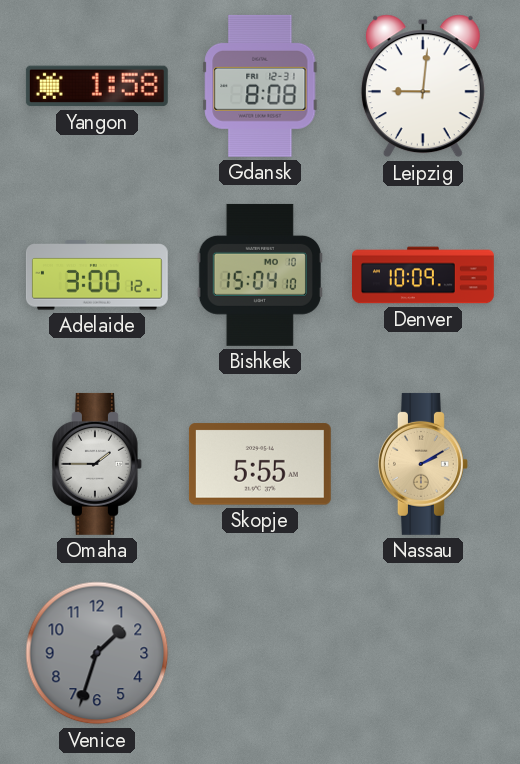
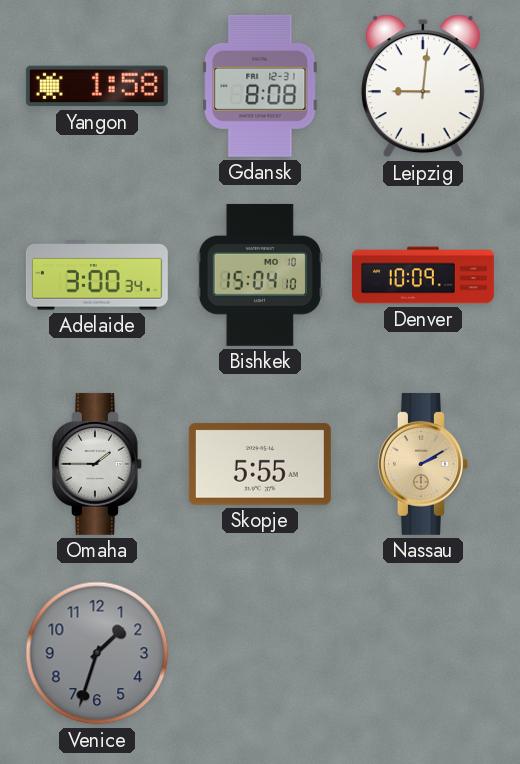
Adelaide: 3:00:12 -> 3:00:34 (97, 275)
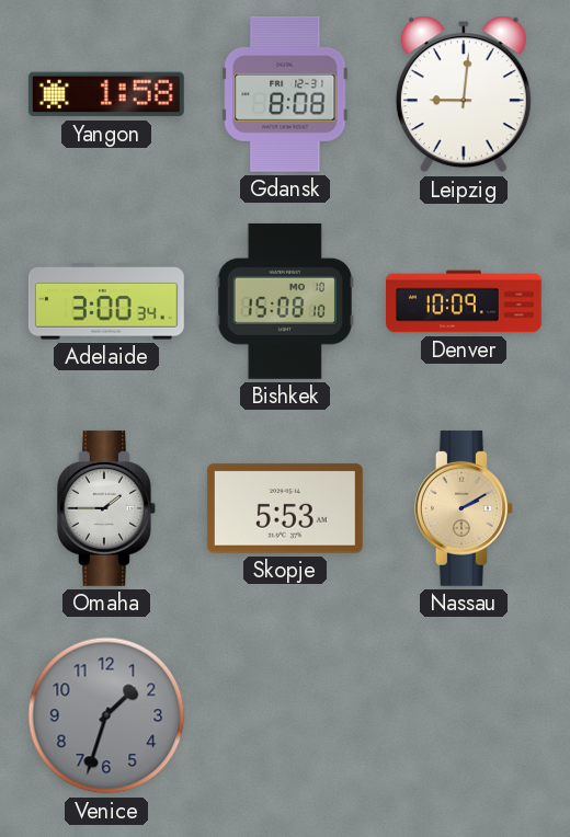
Bishkek: 15:04 -> 15:08 (285, 301)
Skopje: 5:55 -> 5:53 (285, 508)
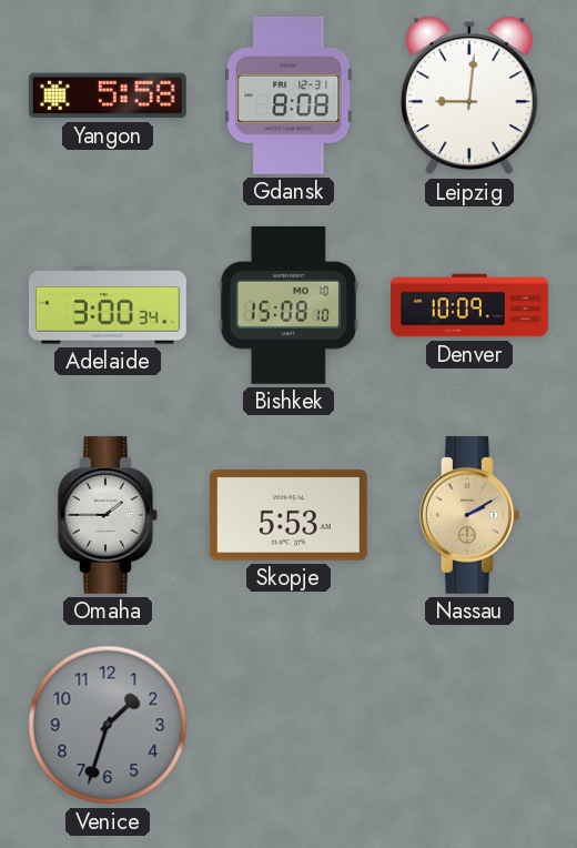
Yangon: 1:58 -> 5:58 (108, 95)
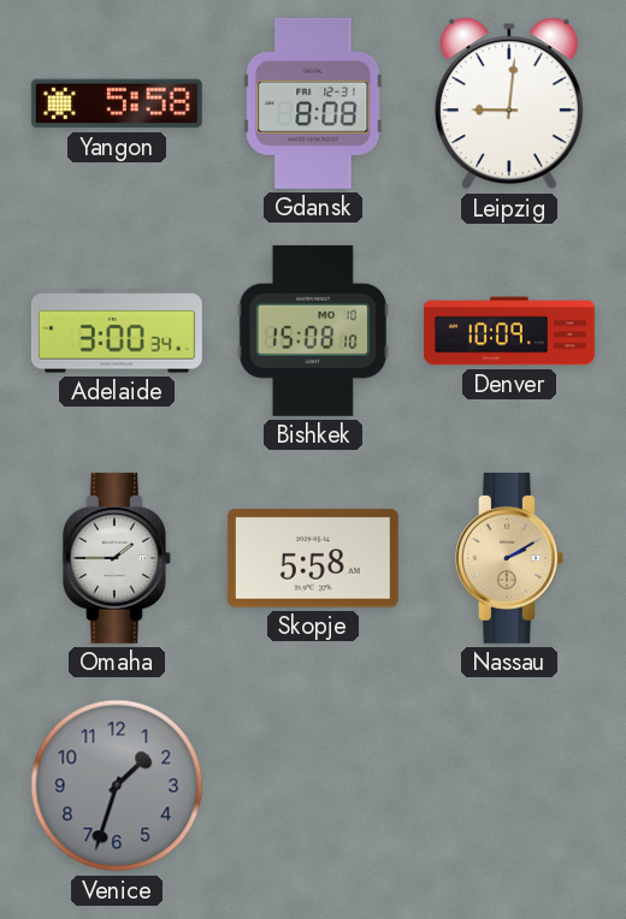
Skopje: 5:53 -> 5:58 (313, 558)
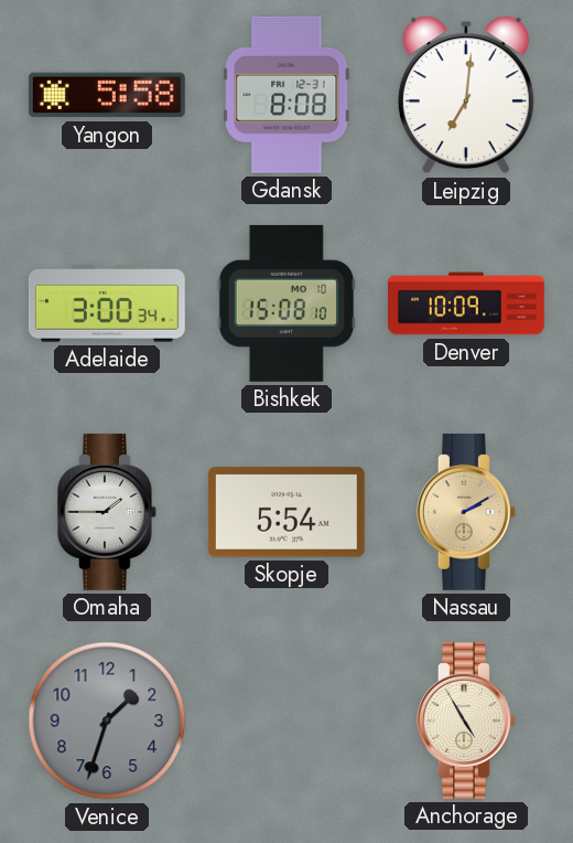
Leipzig: 9:01 -> 7:01 (466, 95)
Skopje: 5:58 -> 5:54 (286, 512)
Anchorage: none -> 4:55 (466, 721)
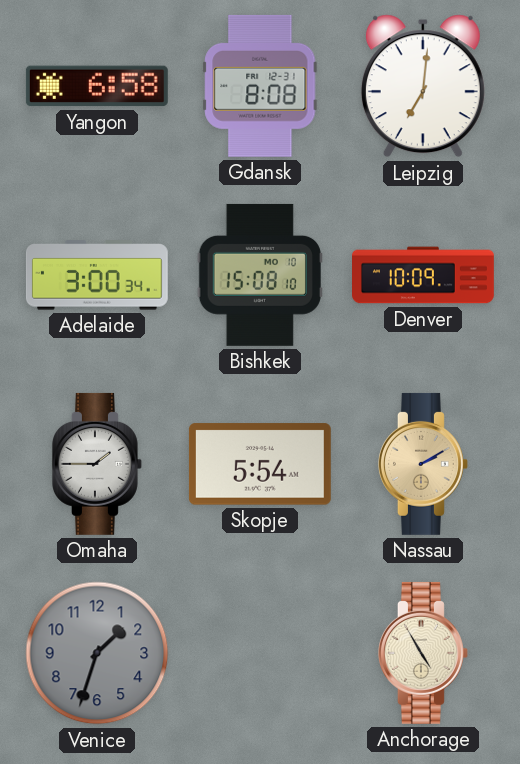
Yangon: 5:58 -> 6:58 (97, 86)
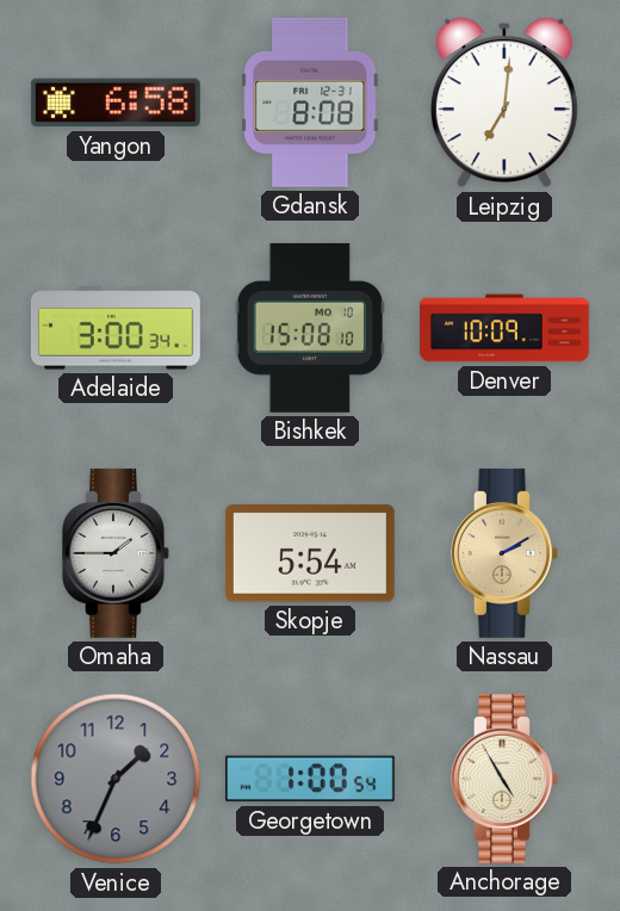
Venice: 1:33 -> 1:34 (116, 779)
Georgetown: none -> 1:00 (310, 779)
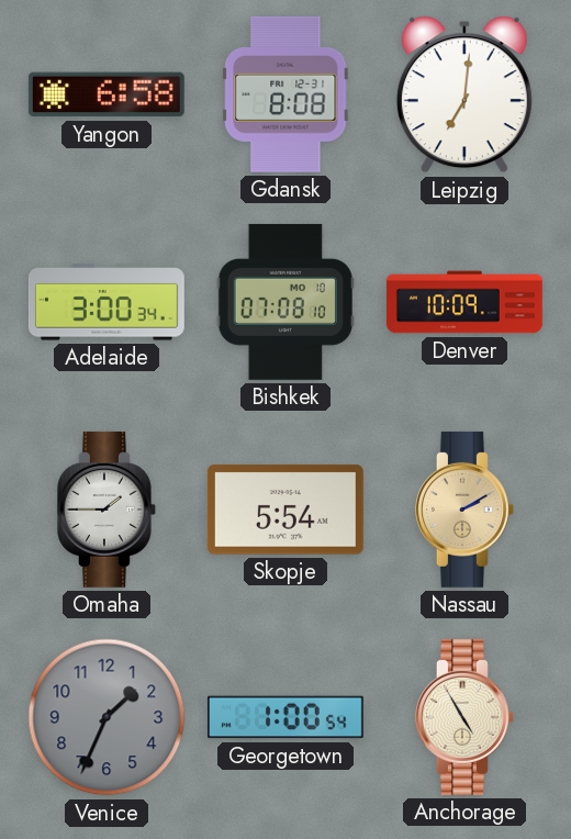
Bishkek: 15:08 -> 07:08 (285, 302)
